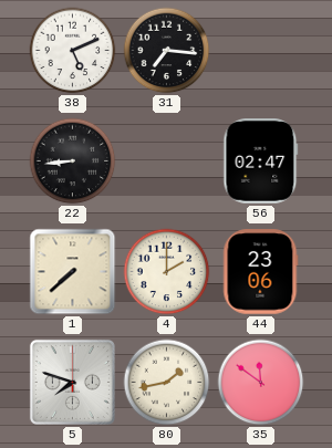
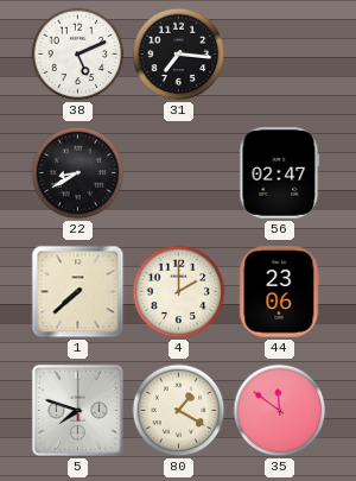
22: 8:44 -> 8:40 (78, 173)
80: 1:43 -> 1:20 (179, 411)
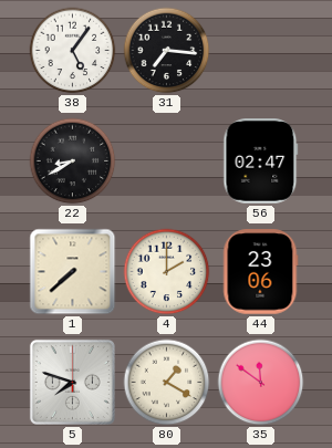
38: 5:11 -> 5:06 (73, 51)
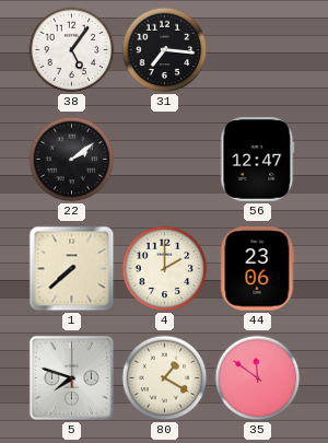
22: 8:40 -> 2:09 (72, 160)
56: 02:47 -> 12:47 (258, 160)
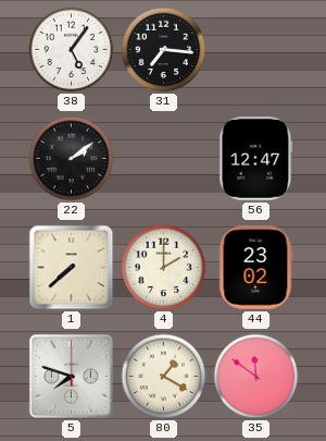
44: 23:06 -> 23:02 (255, 268)
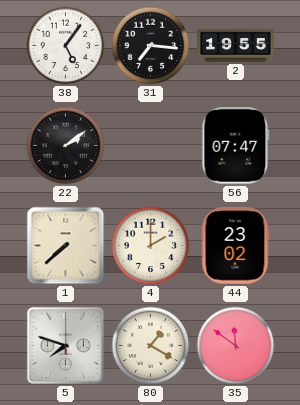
2: none -> 19:55 (236, 46)
56: 12:47 -> 07:47 (236, 146)
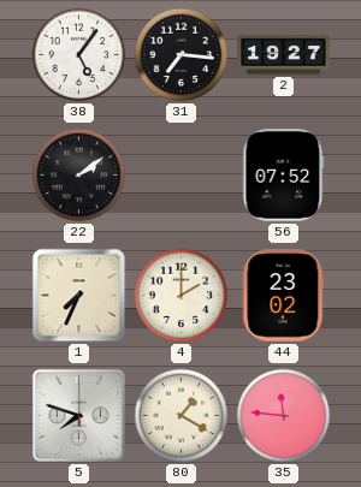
2: 19:55 -> 19:27 (284, 55)
56: 07:47 -> 07:52 (284, 176)
1: 7:38 -> 7:34 (79, 296)
35: 11:51 -> 11:46 (284, 416)
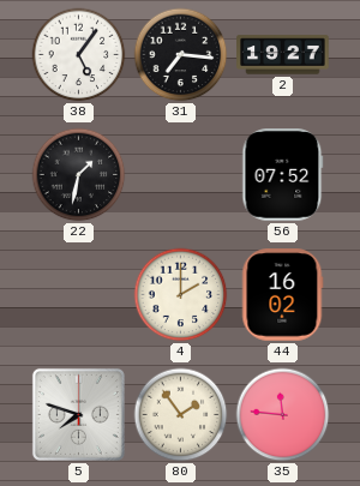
22: 2:09 -> 1:32 (79, 175)
1: 7:34 -> none (79, 296)
44: 23:02 -> 16:02 (282, 295)
80: 1:20 -> 1:54 (181, 415)
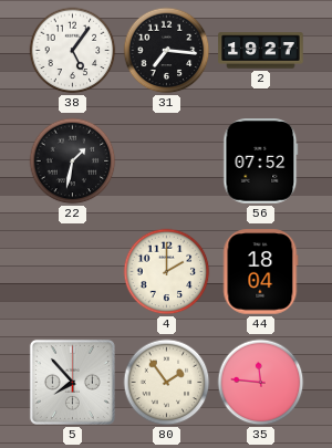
44: 16:02 -> 18:04 (260, 272)
5: 7:48 -> 7:53 (72, 382)
